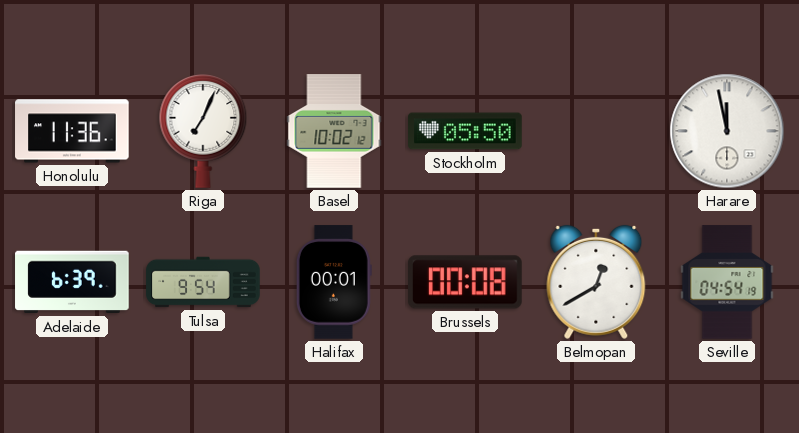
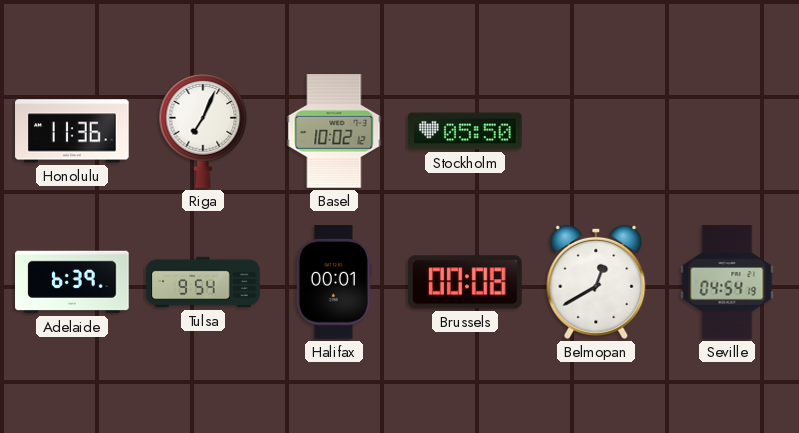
Harare: 11:58 -> none (727, 131)
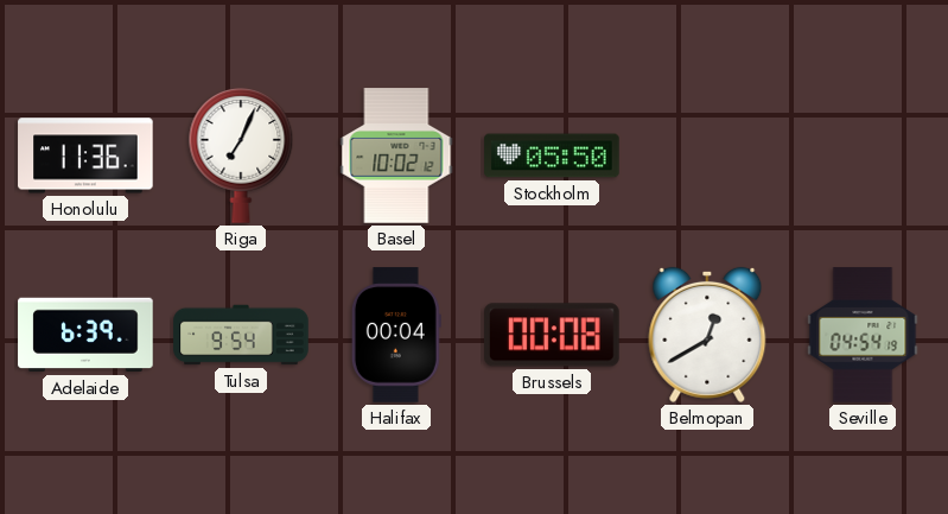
Halifax: 00:01 -> 00:04 (396, 335)
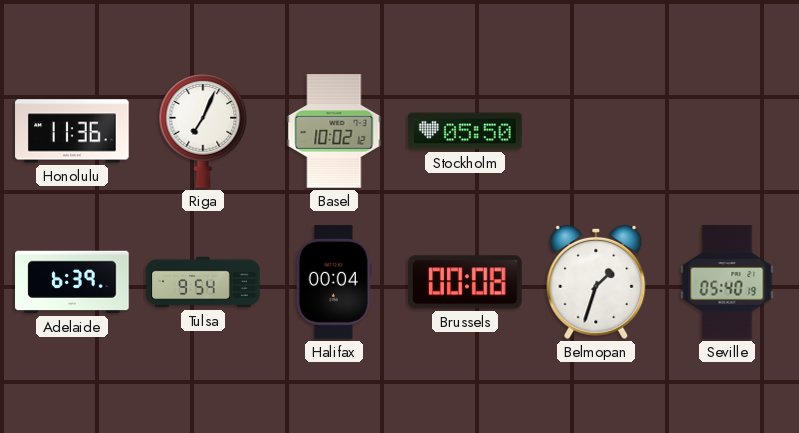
Belmopan: 12:40 -> 1:33 (596, 282)
Seville: 04:54 -> 05:40 (727, 282)
